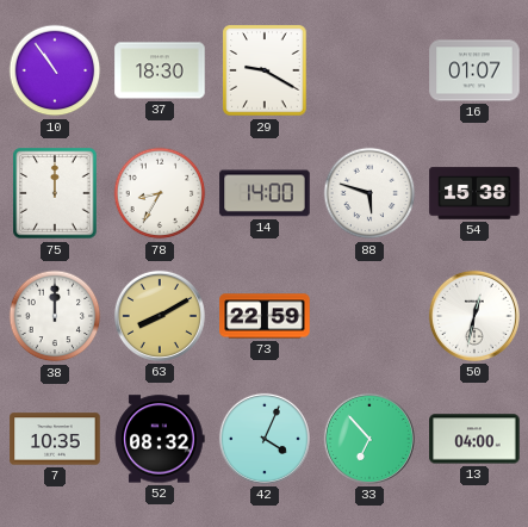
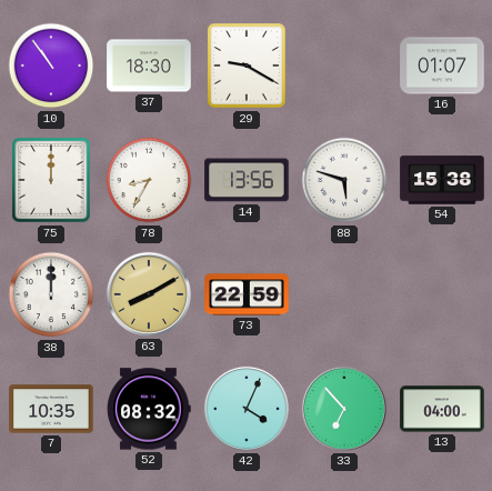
14: 14:00 -> 13:56 (247, 180)
50: 12:32 -> none (474, 316)
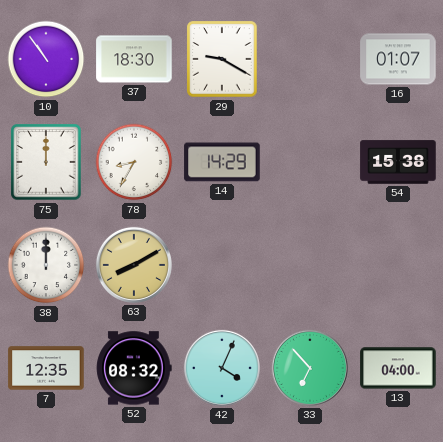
14: 13:56 -> 14:29 (222, 162)
88: 5:48 -> none (344, 180)
73: 22:59 -> none (247, 294)
7: 10:35 -> 12:35 (46, 368)
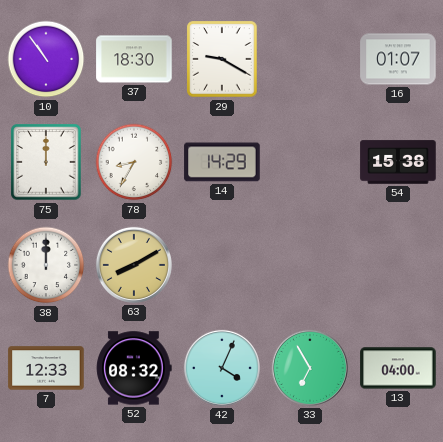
7: 12:35 -> 12:33 (46, 368)
33: 6:53 -> 6:55 (310, 368)
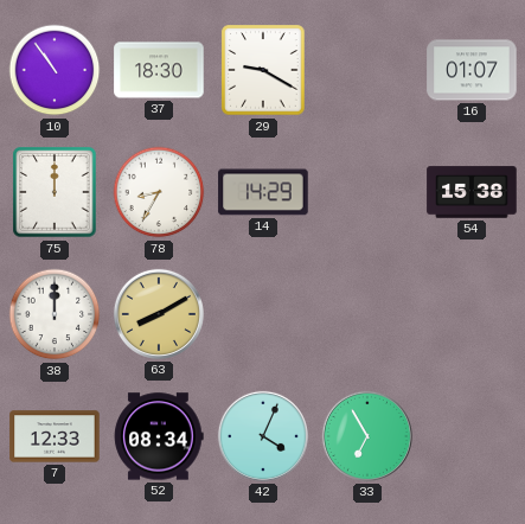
52: 08:32 -> 08:34 (159, 436)
13: 04:00 -> none (398, 368)
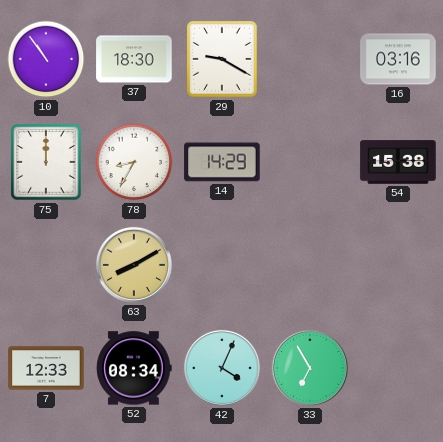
16: 01:07 -> 03:16 (398, 59)
38: 12:00 -> none (55, 314)
